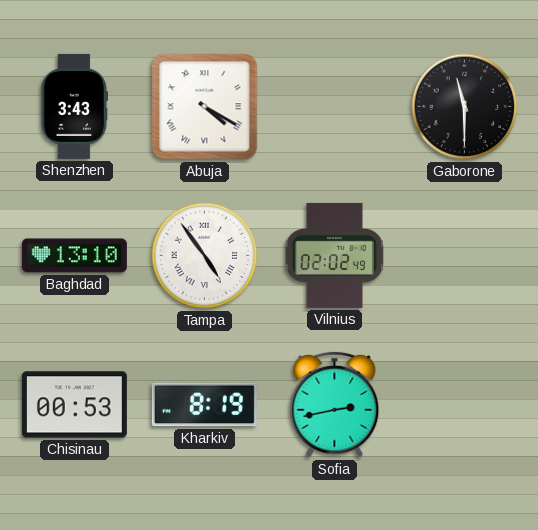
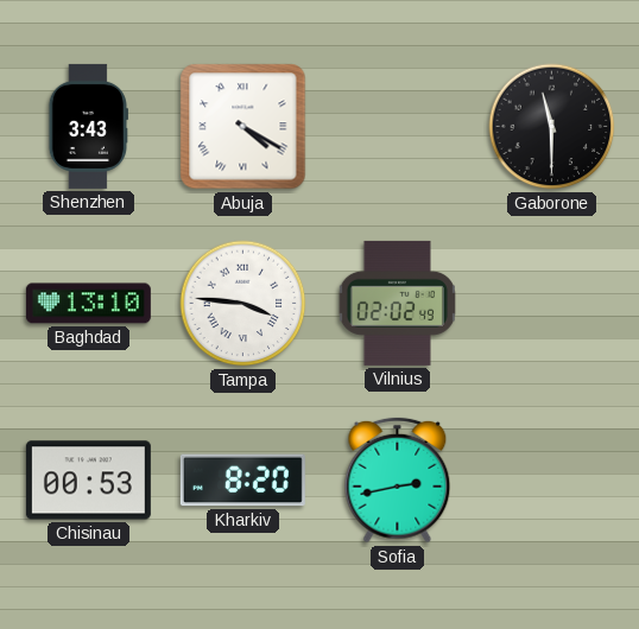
Tampa: 4:54 -> 3:46 (243, 304)
Kharkiv: 8:19 -> 8:20 (242, 481)
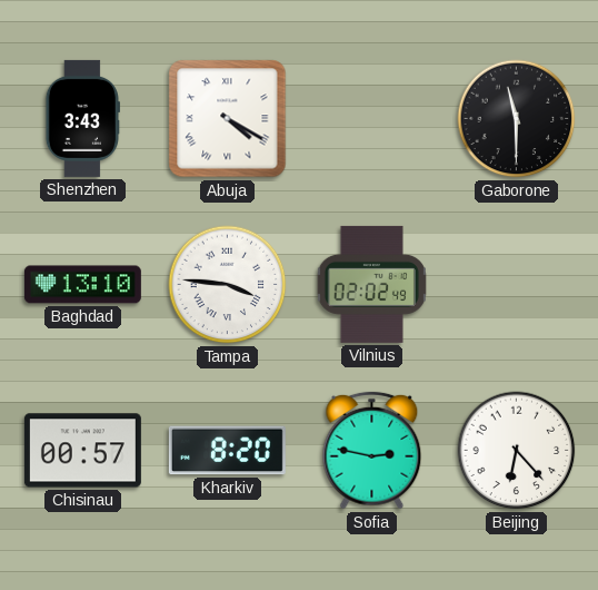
Chisinau: 00:53 -> 00:57 (82, 451)
Sofia: 2:43 -> 2:47 (372, 451)
Beijing: none -> 6:23 (517, 451)
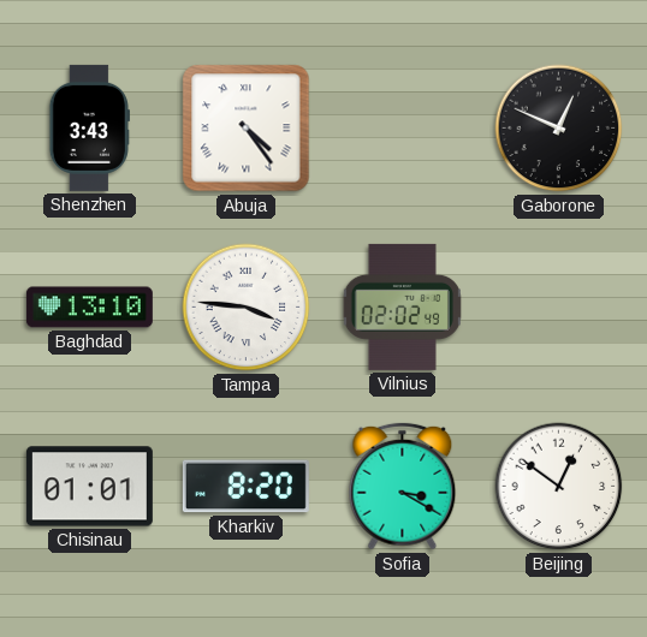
Abuja: 4:20 -> 4:24 (247, 129)
Gaborone: 11:30 -> 12:49 (559, 129)
Chisinau: 00:57 -> 01:01 (89, 487)
Sofia: 2:47 -> 3:20 (403, 487)
Beijing: 6:23 -> 12:51 (559, 487)
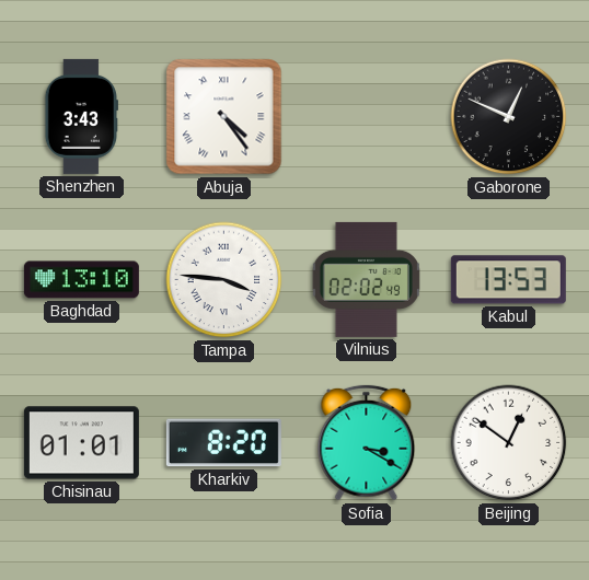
Kabul: none -> 13:53 (508, 280)
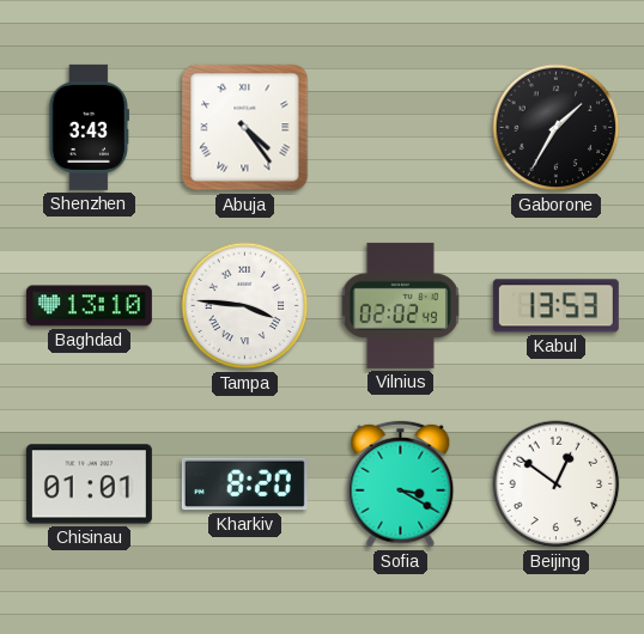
Gaborone: 12:49 -> 1:35 (557, 128)
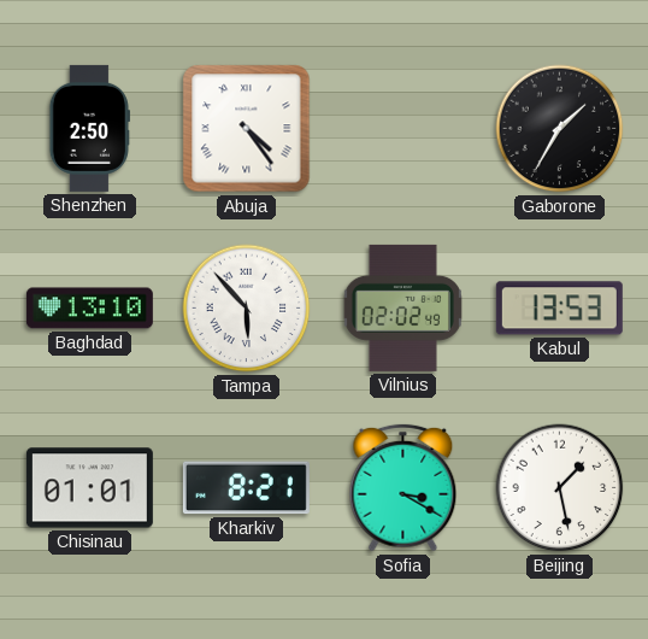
Shenzhen: 3:43 -> 2:50 (89, 128)
Tampa: 3:46 -> 5:53 (247, 309)
Kharkiv: 8:20 -> 8:21 (246, 488)
Beijing: 12:51 -> 1:28 (560, 488)
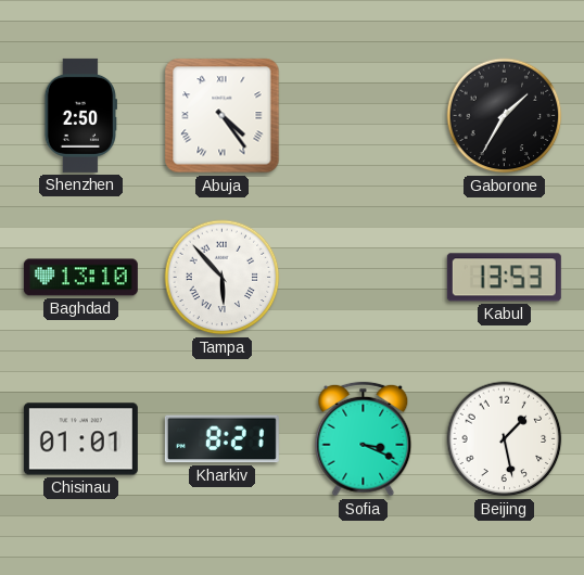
Vilnius: 02:02 -> none (402, 307)
Sofia: 3:20 -> 3:19 (364, 439)
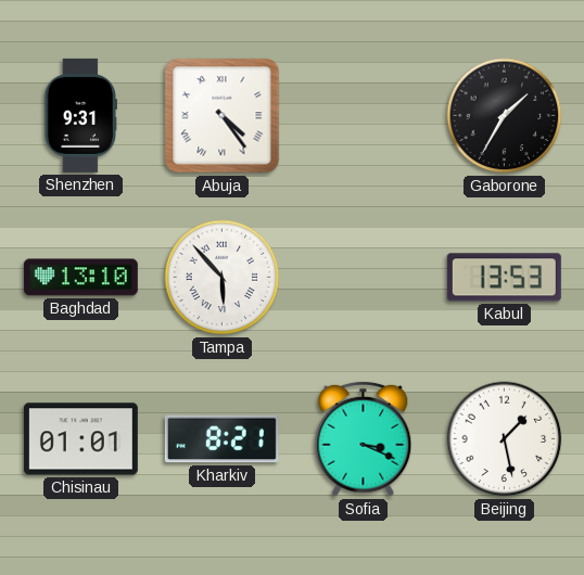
Shenzhen: 2:50 -> 9:31 (80, 115)
